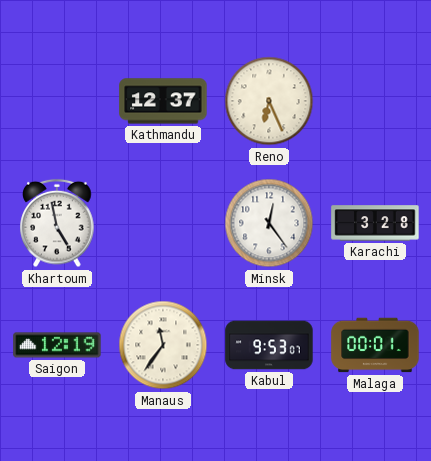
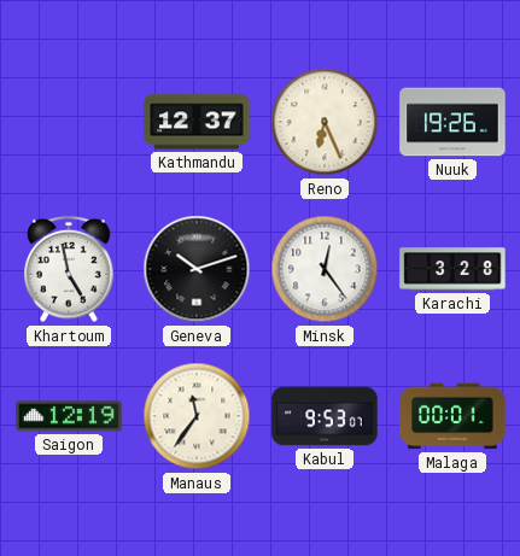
Nuuk: none -> 19:26 (452, 122)
Geneva: none -> 10:12 (197, 269)
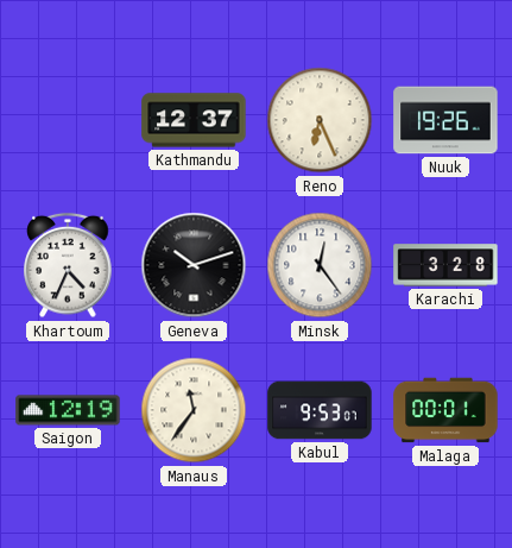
Khartoum: 4:58 -> 4:34 (68, 265)
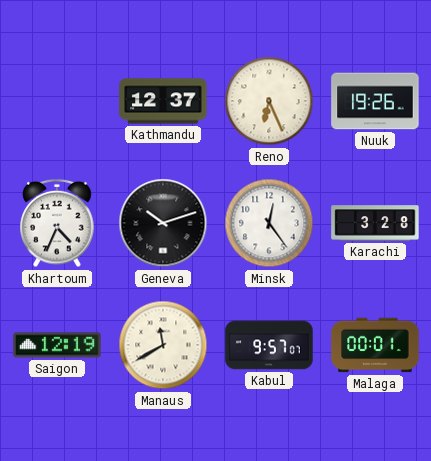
Manaus: 11:36 -> 11:40 (163, 345)
Kabul: 9:53 -> 9:57 (269, 345)
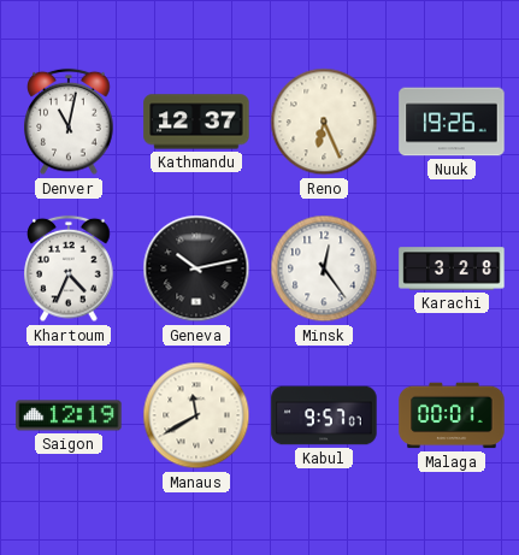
Denver: none -> 11:02 (69, 122)
Geneva: 10:12 -> 10:13 (196, 268)
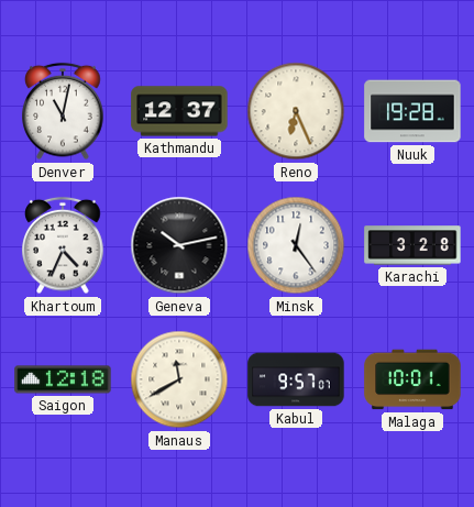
Nuuk: 19:26 -> 19:28 (412, 111)
Saigon: 12:19 -> 12:18 (63, 379)
Malaga: 00:01 -> 10:01 (412, 379)
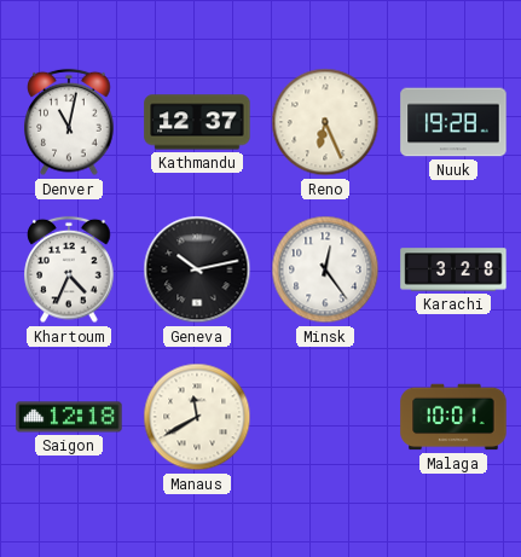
Kabul: 9:57 -> none (296, 379)
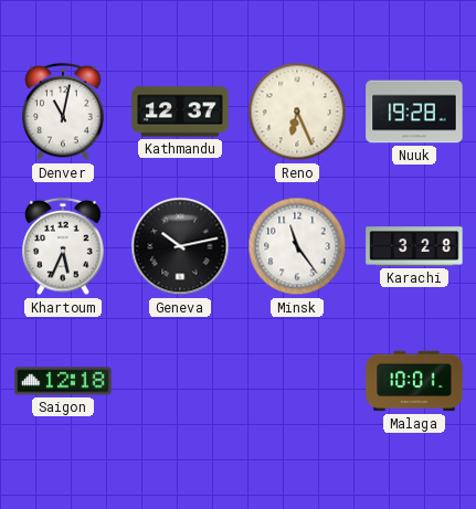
Khartoum: 4:34 -> 5:34 (63, 246)
Minsk: 12:24 -> 11:24 (297, 246)
Manaus: 11:40 -> none (197, 417)
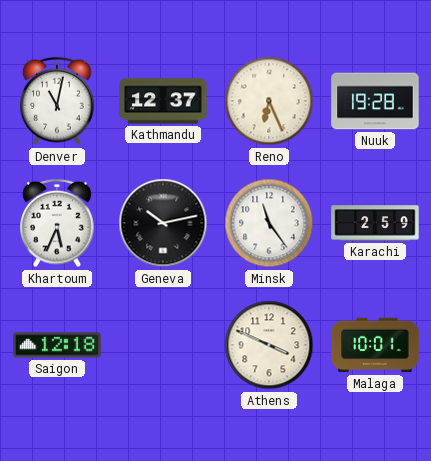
Karachi: 3:28 -> 2:59 (375, 223)
Athens: none -> 3:49 (269, 345)
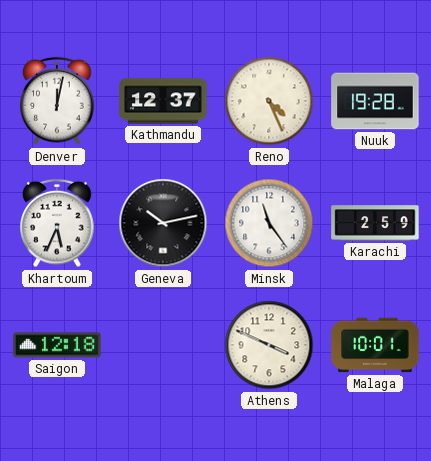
Denver: 11:02 -> 12:02 (57, 101)
Reno: 6:26 -> 4:26 (269, 101)
